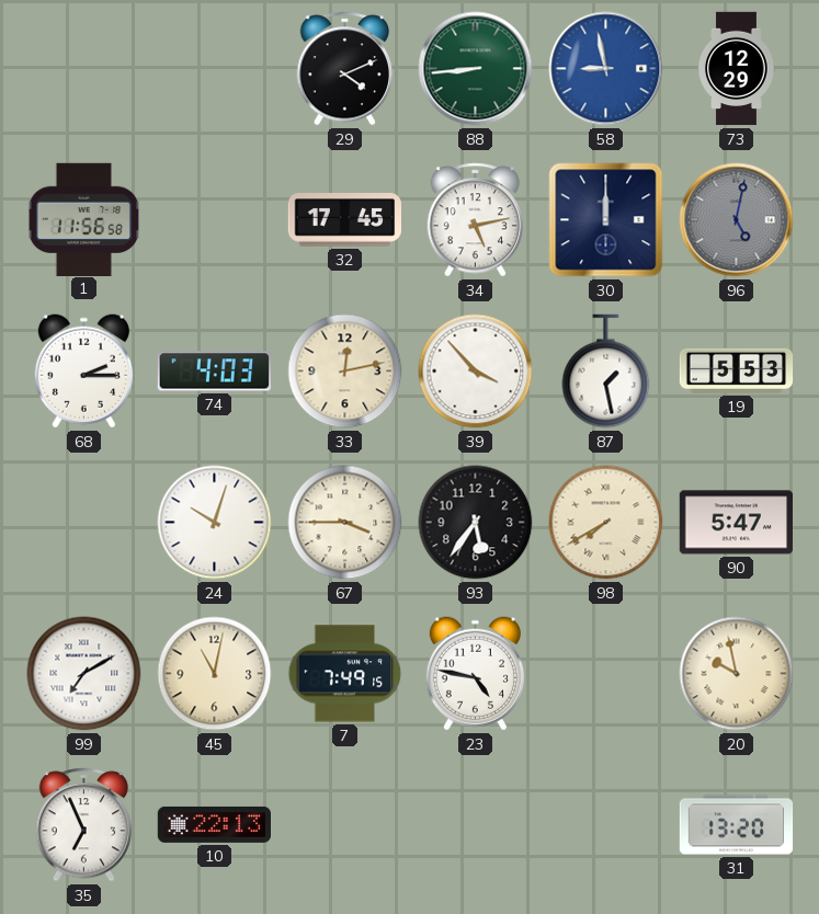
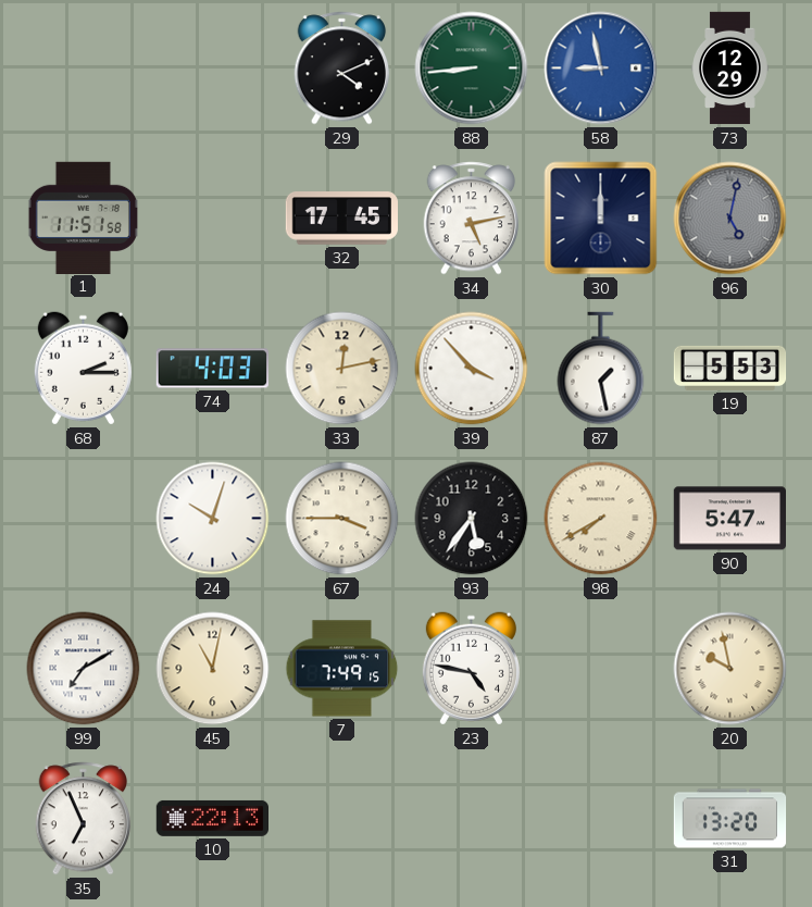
1: 11:56 -> 11:51 (83, 218)
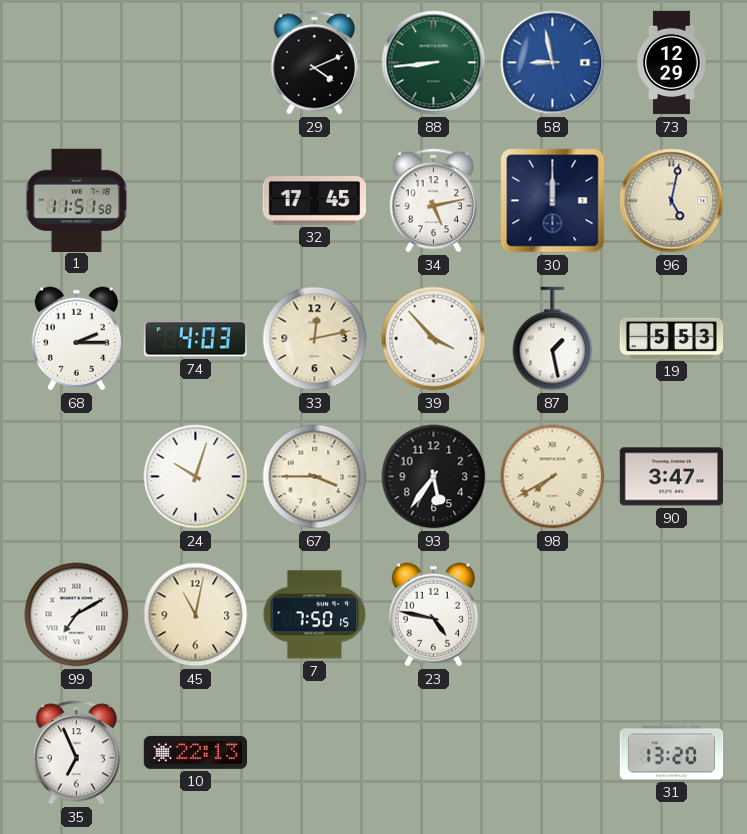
96 dial: grey -> cream (672, 201)
90: 5:47 -> 3:47 (671, 477)
7: 7:49 -> 7:50 (315, 615)
20: 9:58 -> none (730, 669)
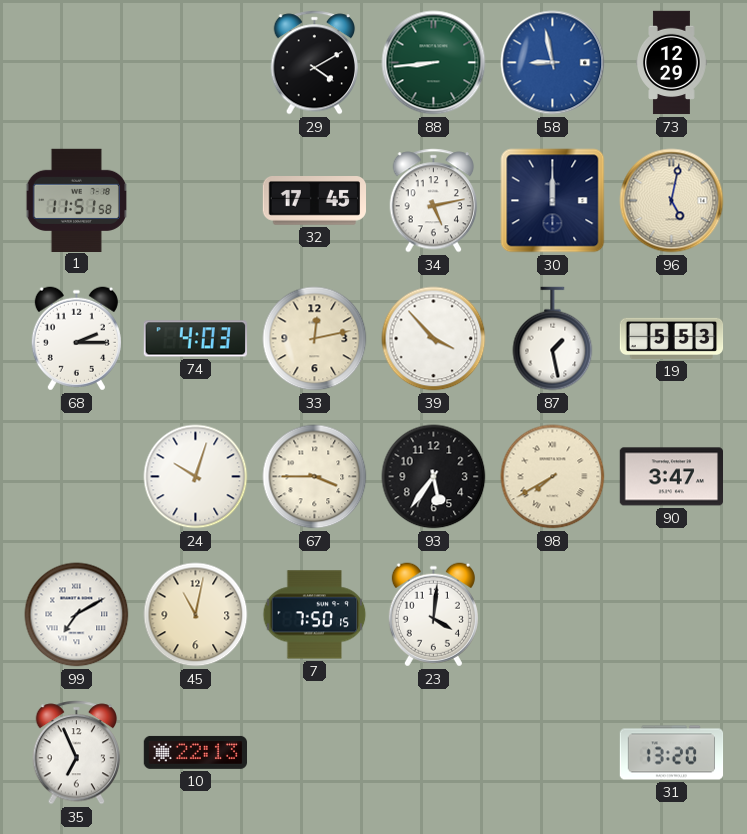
29: 4:11 -> 4:10 (315, 63)
23: 4:47 -> 4:01 (433, 615)
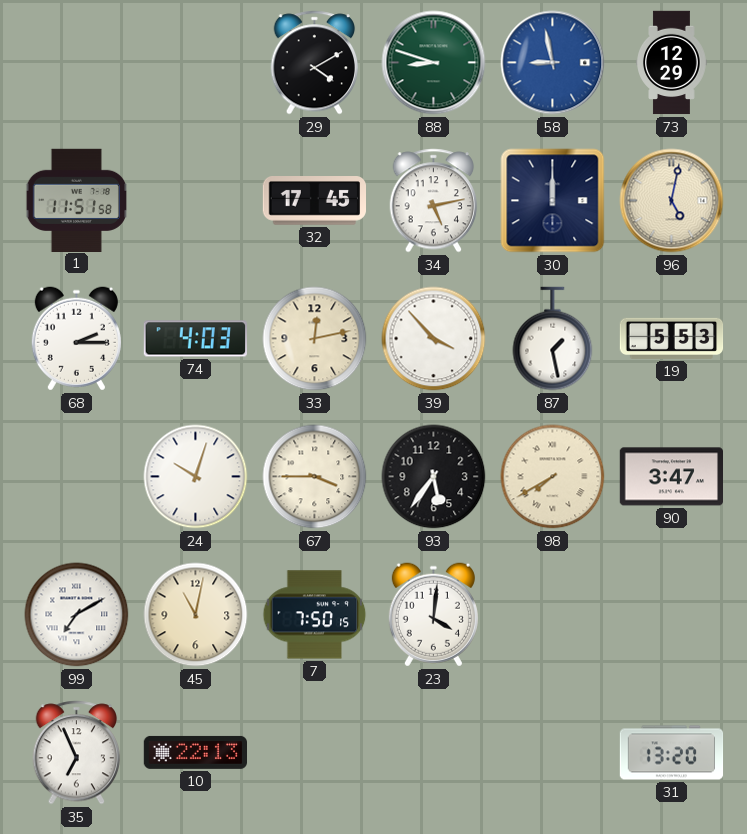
88: 8:44 -> 8:48 (434, 63)
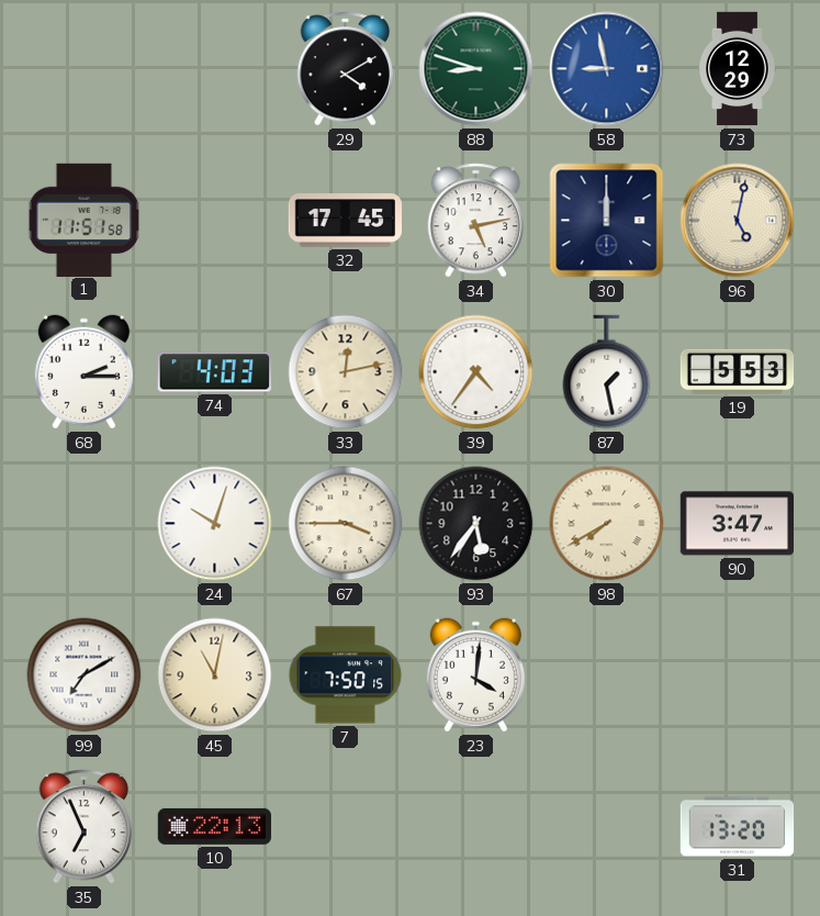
39: 3:53 -> 4:36 (476, 372)
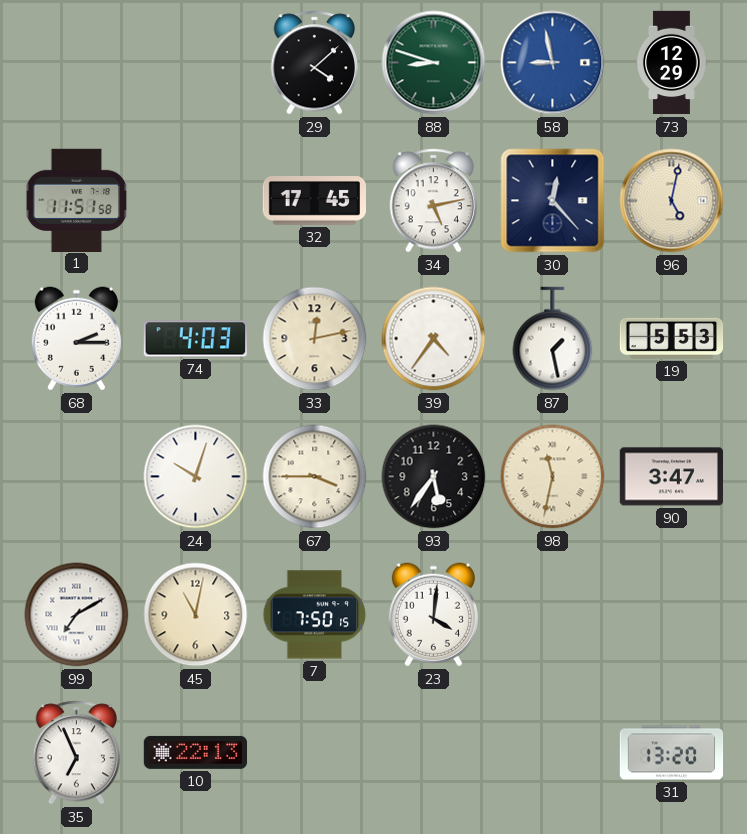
29: 4:10 -> 4:08 (315, 63)
30: 12:00 -> 12:23 (553, 201)
98: 7:40 -> 11:32 (553, 477)
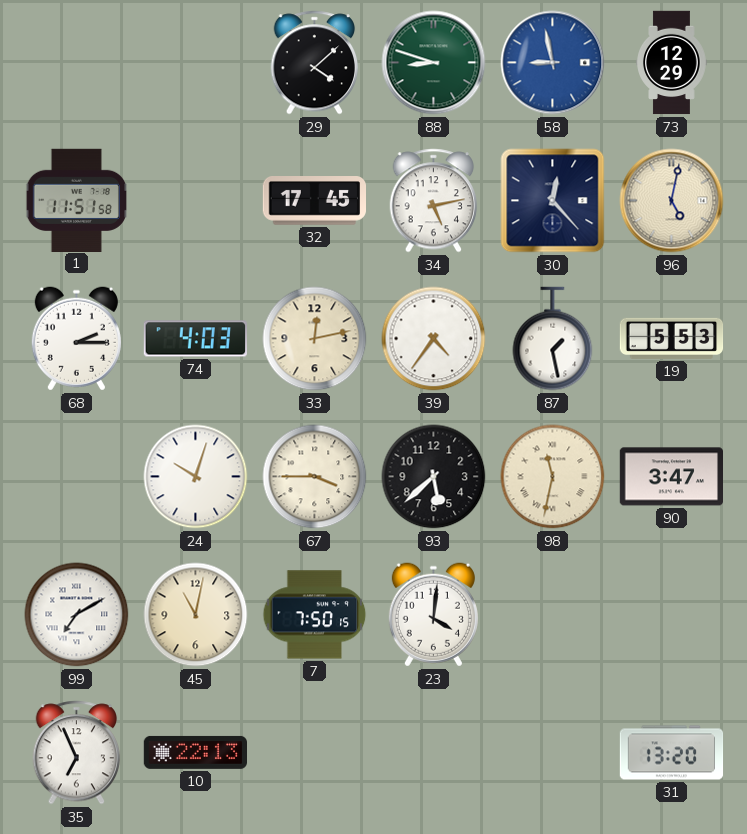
93: 5:36 -> 5:38 (434, 477)
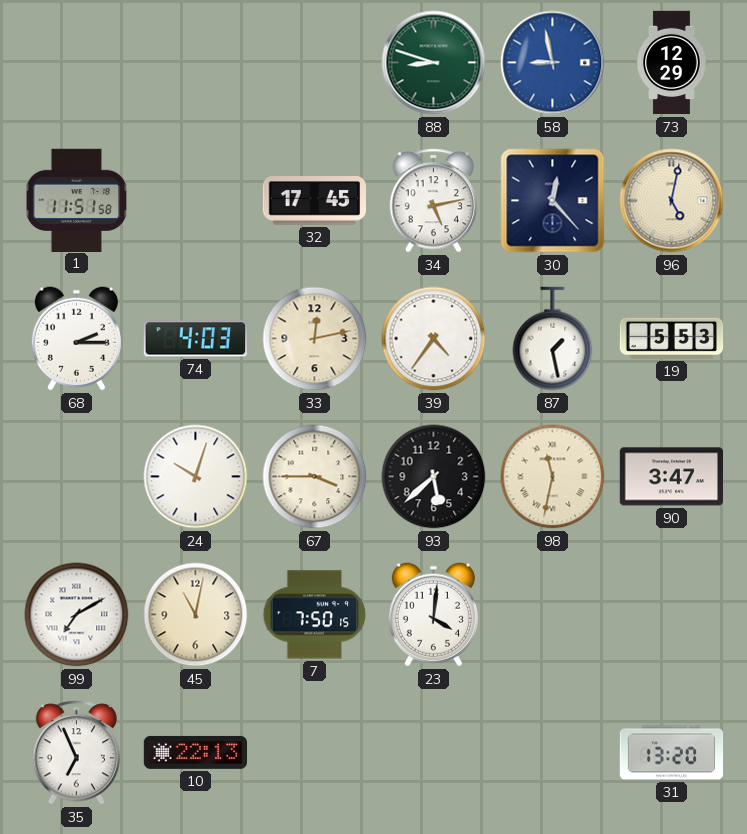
29: 4:08 -> none (315, 63)
